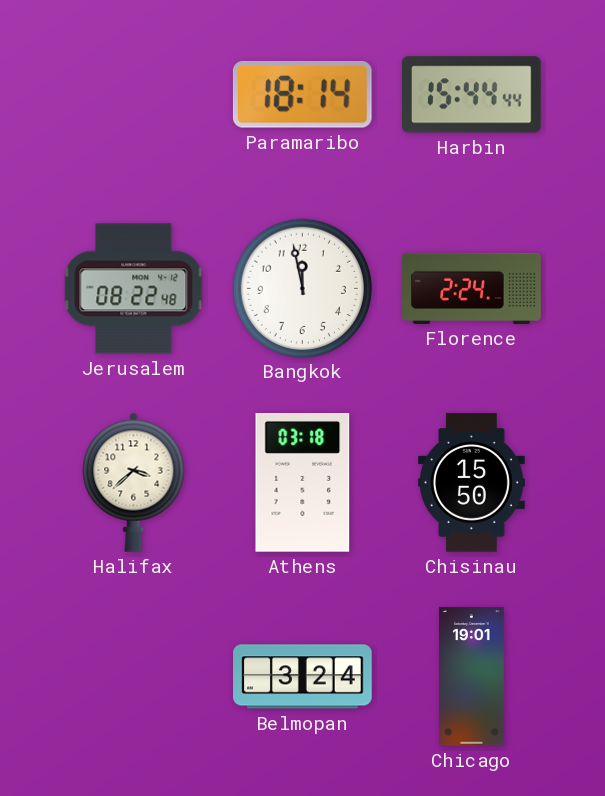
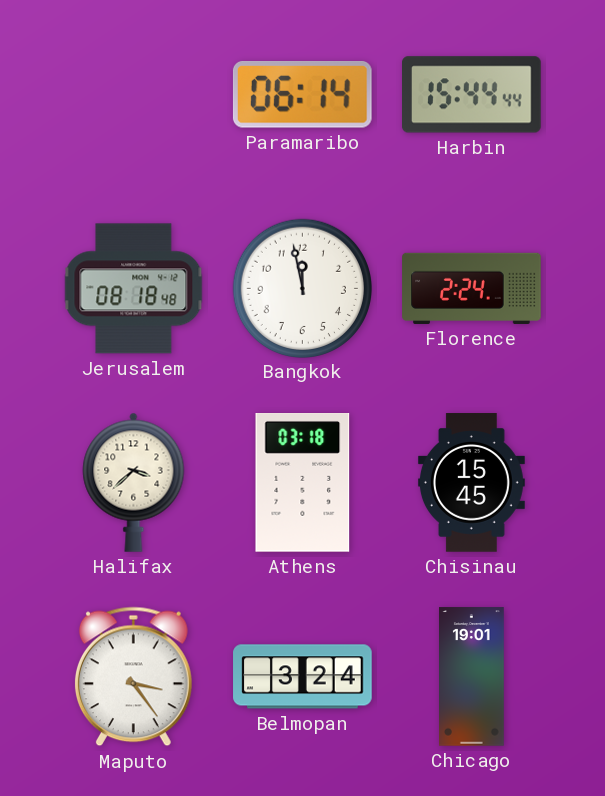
Paramaribo: 18:14 -> 06:14 (302, 95)
Jerusalem: 08:22 -> 08:18 (134, 289)
Chisinau: 15:50 -> 15:45 (471, 483)
Maputo: none -> 3:24 (133, 677)
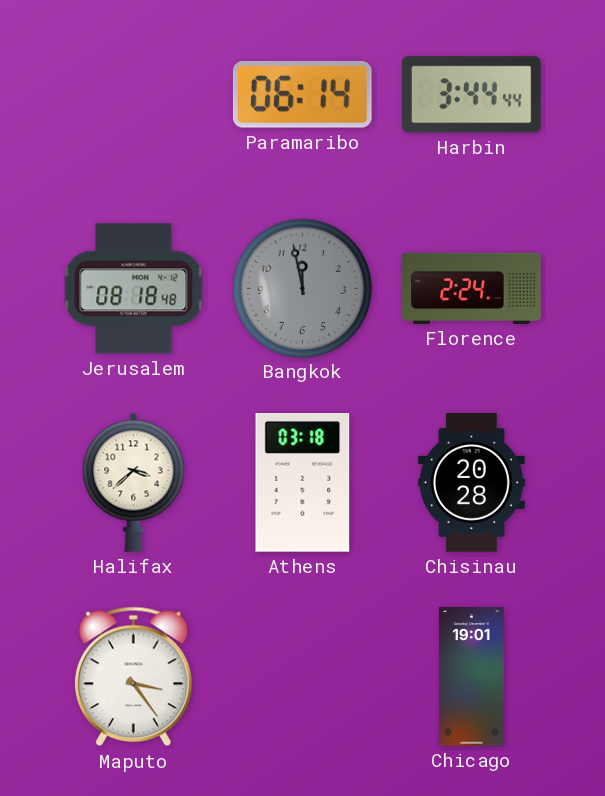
Harbin: 15:44 -> 3:44 (472, 95)
Bangkok dial: white -> grey (302, 288)
Chisinau: 15:45 -> 20:28 (471, 483)
Belmopan: 3:24 -> none (303, 677)
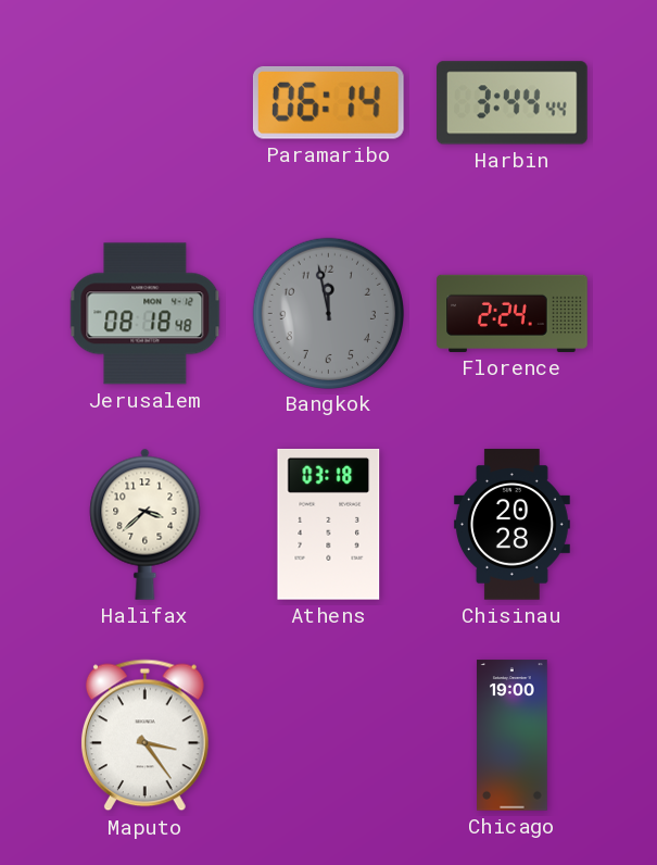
Chicago: 19:01 -> 19:00 (513, 736)
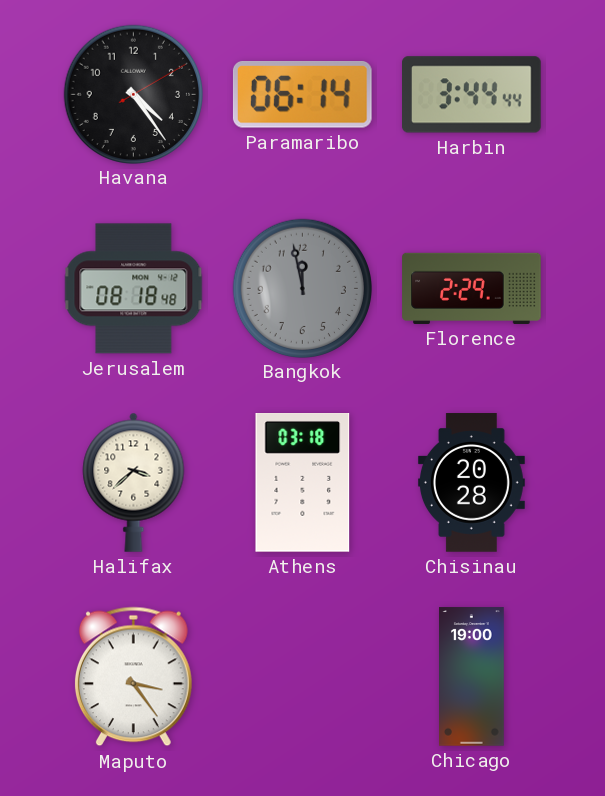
Havana: none -> 4:24 (133, 94)
Florence: 2:24 -> 2:29 (472, 288)
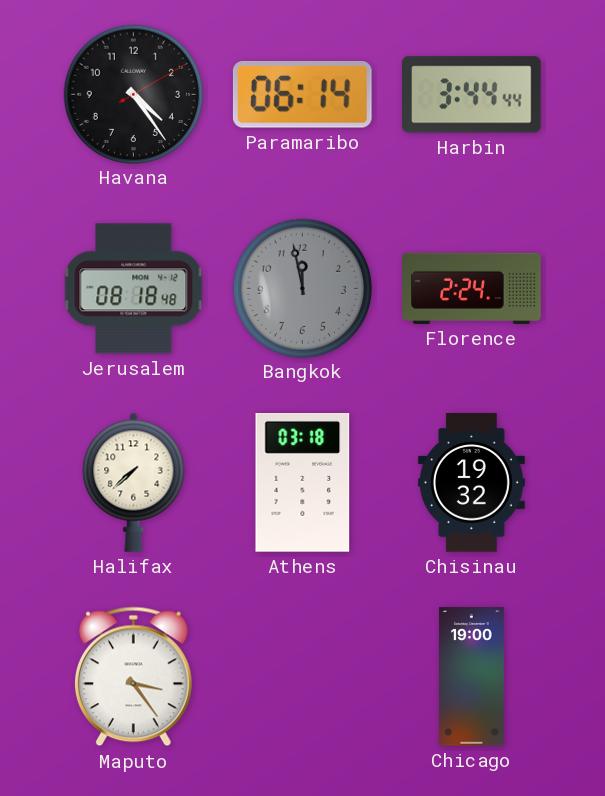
Florence: 2:29 -> 2:24 (472, 288)
Halifax: 3:38 -> 7:38 (134, 482)
Chisinau: 20:28 -> 19:32 (471, 483)
